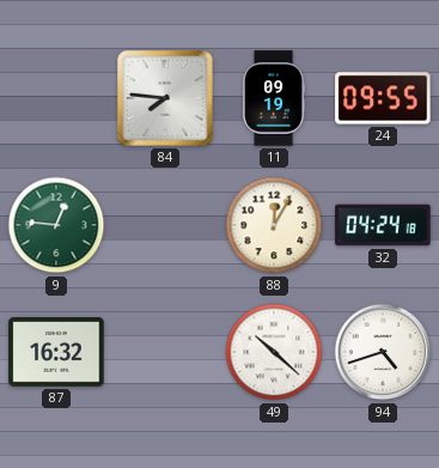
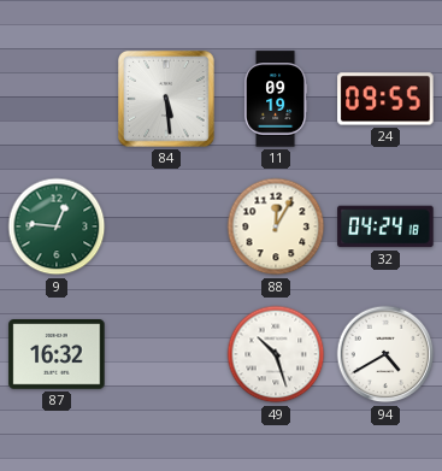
84: 7:46 -> 5:29 (166, 99)
49: 10:22 -> 10:27 (276, 354)
94: 4:42 -> 4:40 (385, 354)
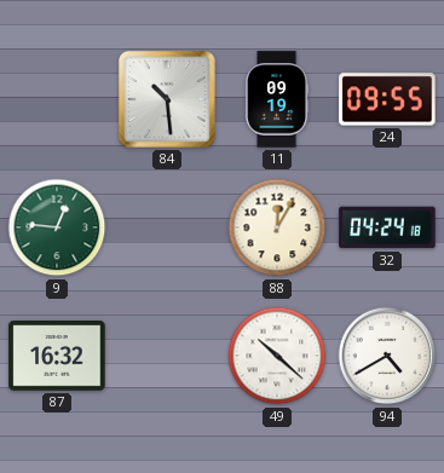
84: 5:29 -> 10:29 (167, 99)
49: 10:27 -> 10:22 (277, 356)
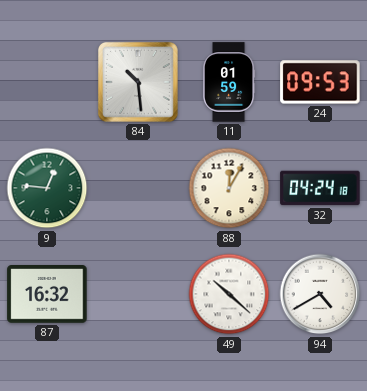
11: 09:19 -> 01:59 (229, 82)
24: 09:55 -> 09:53 (320, 82)
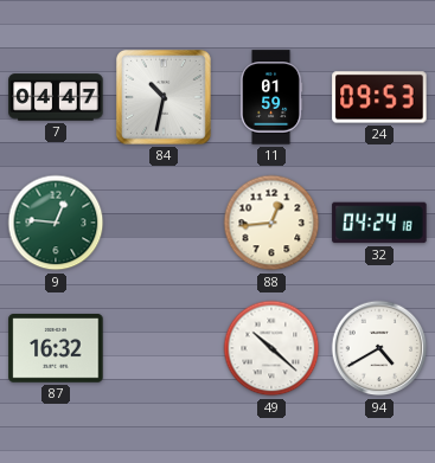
7: none -> 04:47 (56, 97)
84: 10:29 -> 10:32 (164, 97)
88: 12:05 -> 12:44 (271, 223)
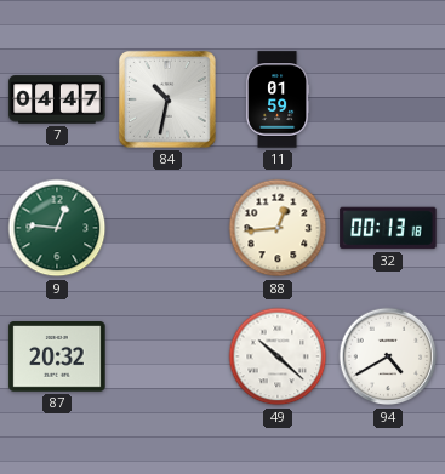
24: 09:53 -> none (379, 97)
32: 04:24 -> 00:13 (388, 228)
87: 16:32 -> 20:32 (57, 358)
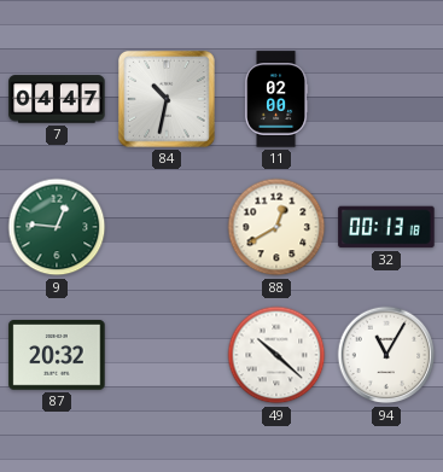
11: 01:59 -> 02:00 (276, 99)
88: 12:44 -> 12:40 (276, 227)
94: 4:40 -> 11:05 (386, 355)
